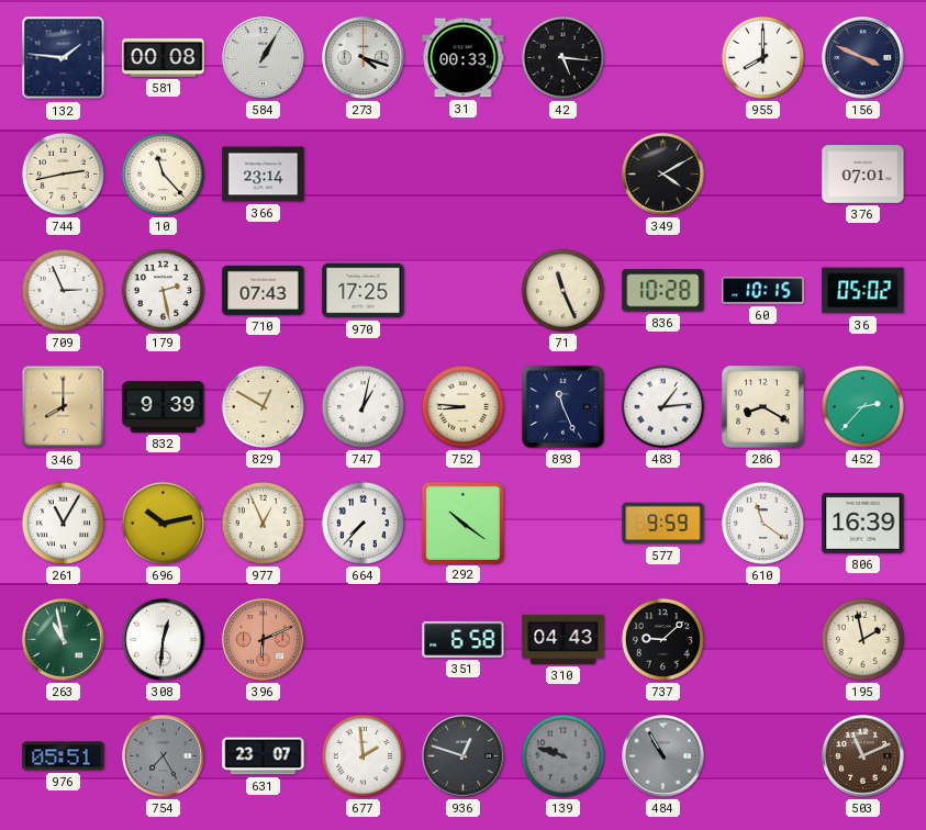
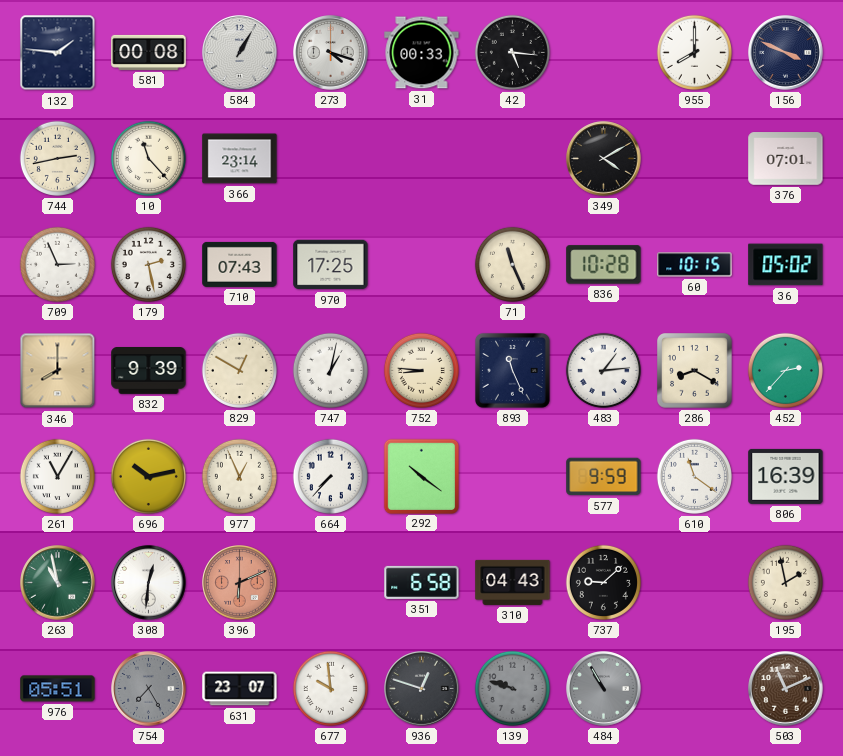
677: 1:59 -> 9:59 (330, 688)
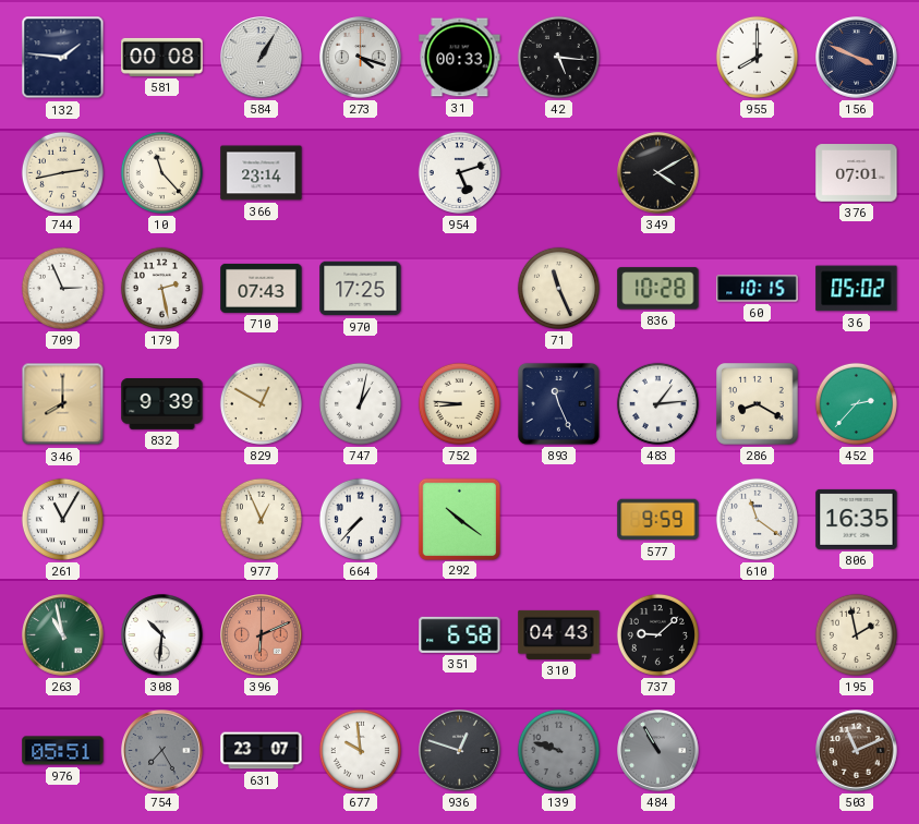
954: none -> 5:12 (459, 172)
696: 10:13 -> none (148, 476)
806: 16:39 -> 16:35 (857, 519)
308: 12:31 -> 10:31 (162, 635)
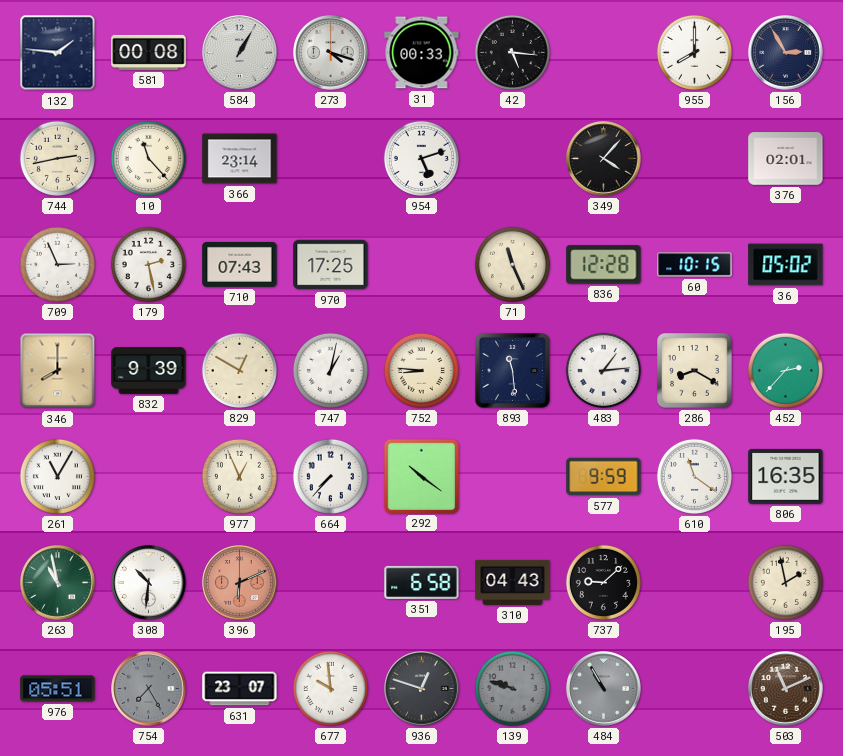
156: 3:49 -> 2:55 (786, 53)
349: 4:10 -> 4:07 (604, 159)
376: 07:01 -> 02:01 (786, 159)
836: 10:28 -> 12:28 (604, 265)
893: 11:26 -> 11:29 (512, 370)
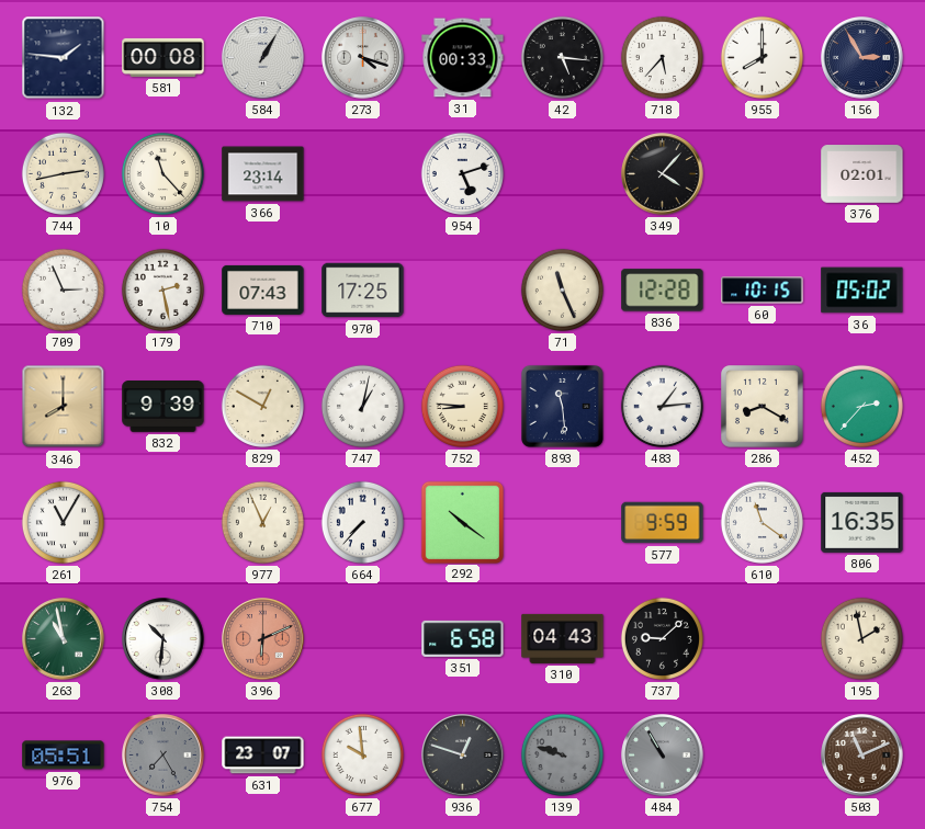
718: none -> 5:37 (662, 57)
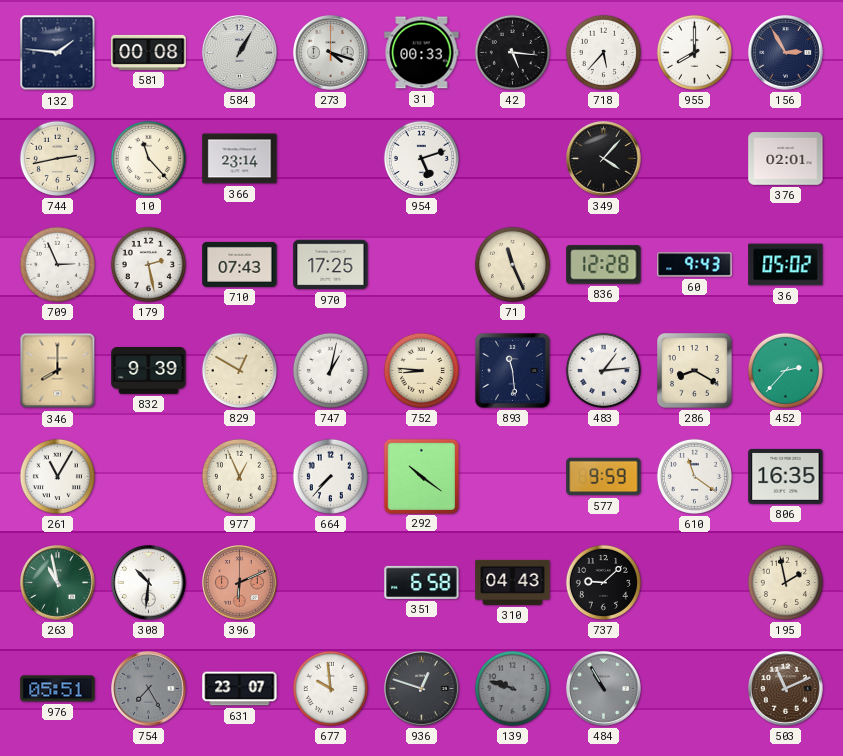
60: 10:15 -> 9:43 (695, 265)
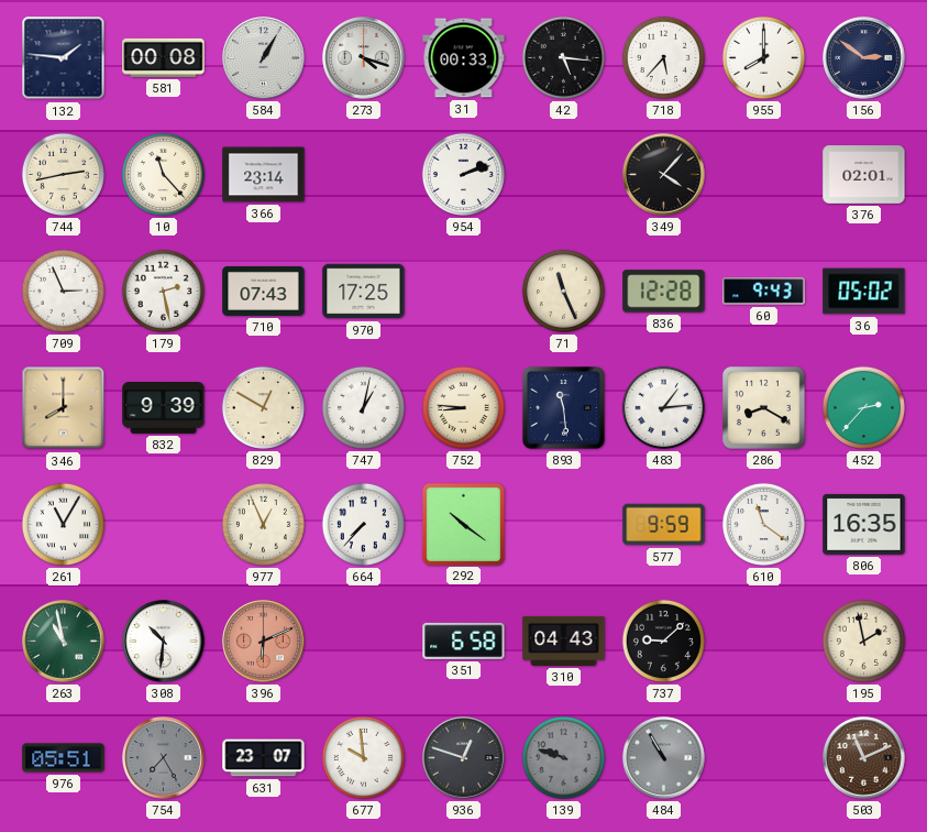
156: 2:55 -> 2:51 (864, 58)
954: 5:12 -> 2:12 (463, 174)
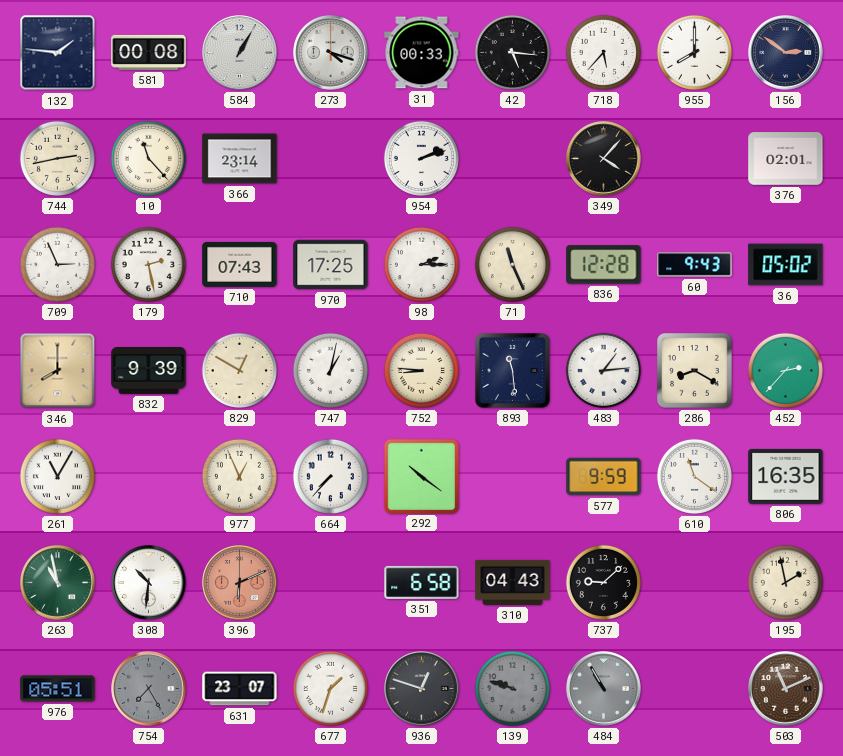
98: none -> 2:15 (421, 264)
677: 9:59 -> 1:33 (330, 688)
